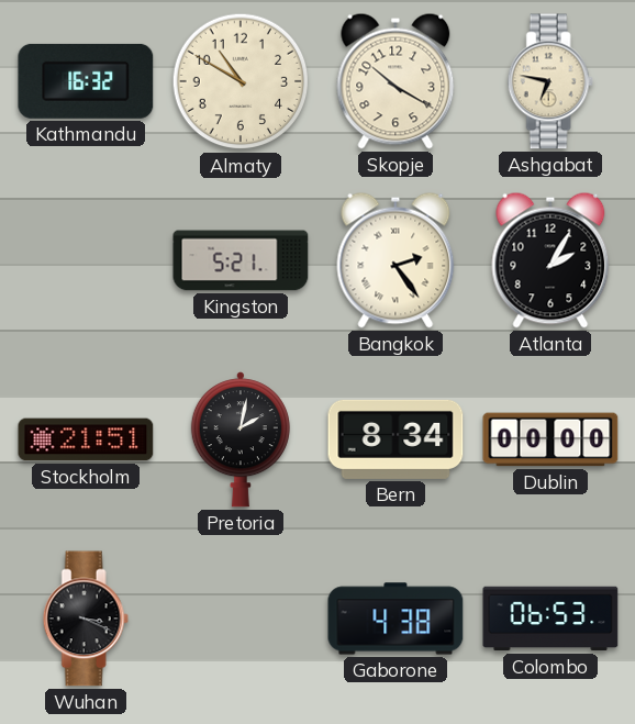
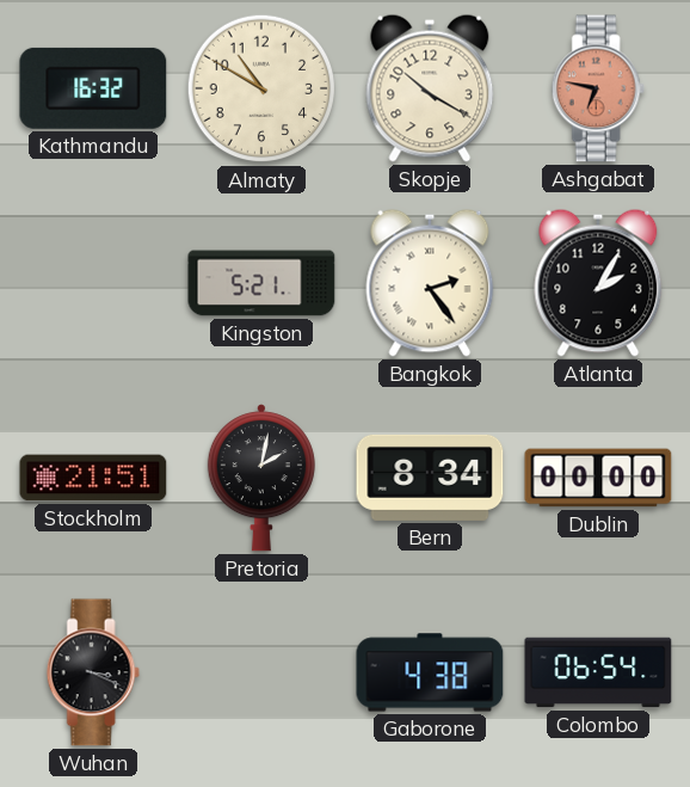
Ashgabat dial: cream -> salmon (598, 88)
Colombo: 06:53 -> 06:54 (598, 672)
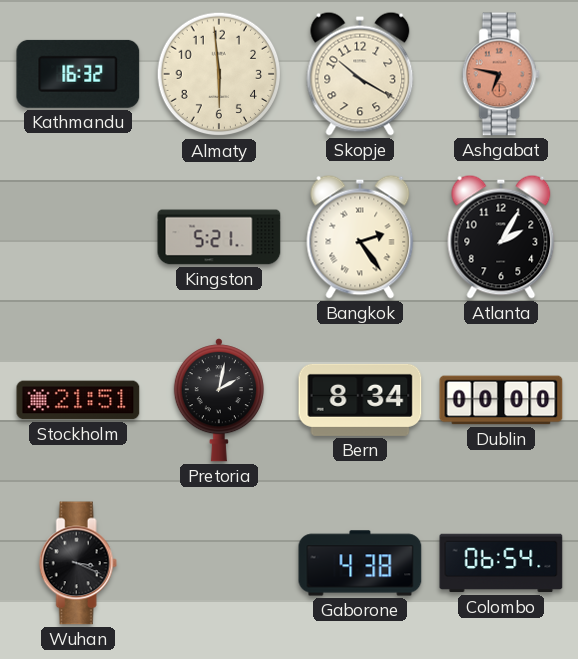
Almaty: 10:50 -> 5:59 (219, 74)
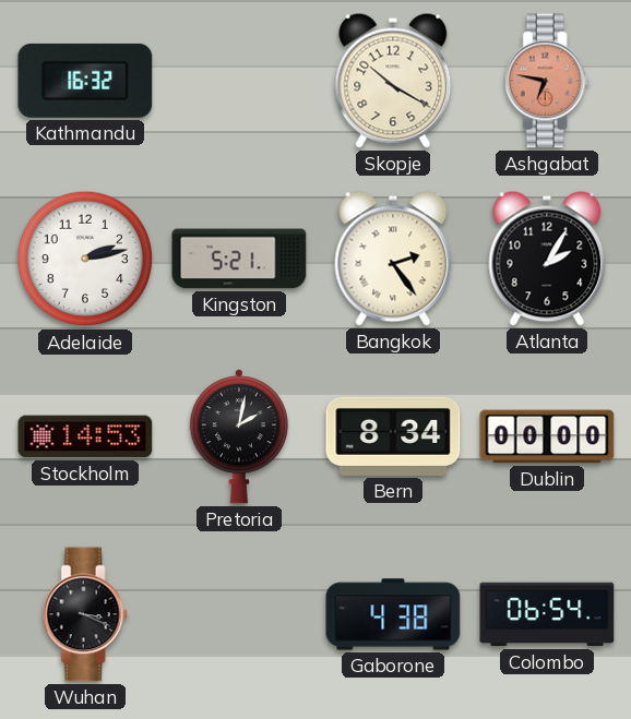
Almaty: 5:59 -> none (219, 74)
Adelaide: none -> 2:13 (85, 259)
Stockholm: 21:51 -> 14:53 (85, 436)
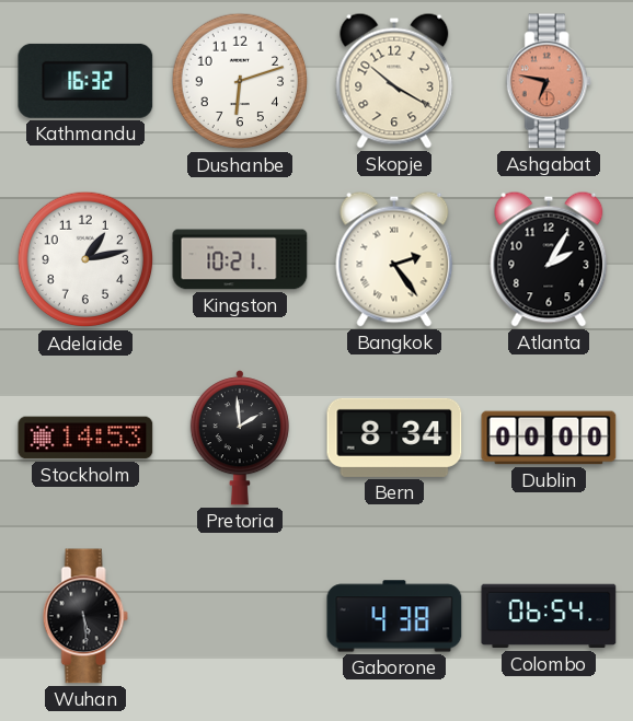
Dushanbe: none -> 6:12 (240, 81)
Adelaide: 2:13 -> 1:13 (85, 259)
Kingston: 5:21 -> 10:21 (240, 259)
Pretoria: 2:02 -> 1:59 (240, 438)
Wuhan: 3:19 -> 5:29 (85, 616)
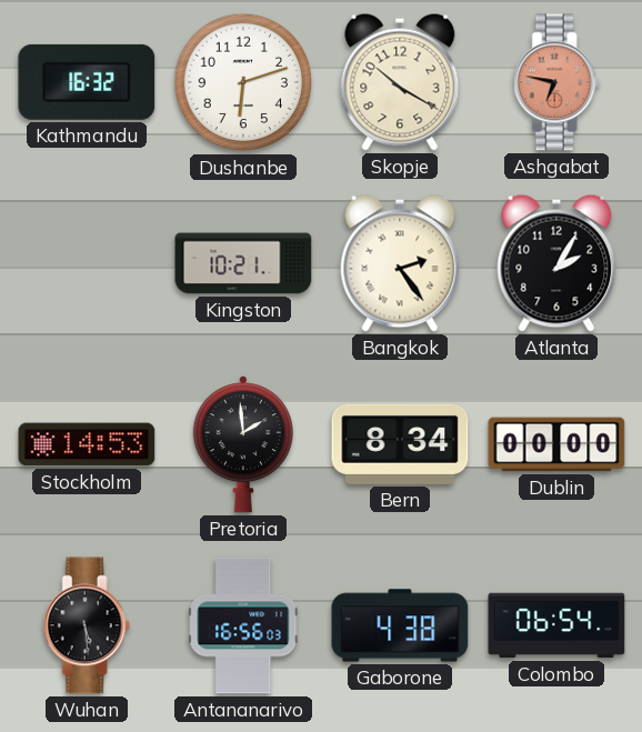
Adelaide: 1:13 -> none (85, 259)
Antananarivo: none -> 16:56 (243, 625)
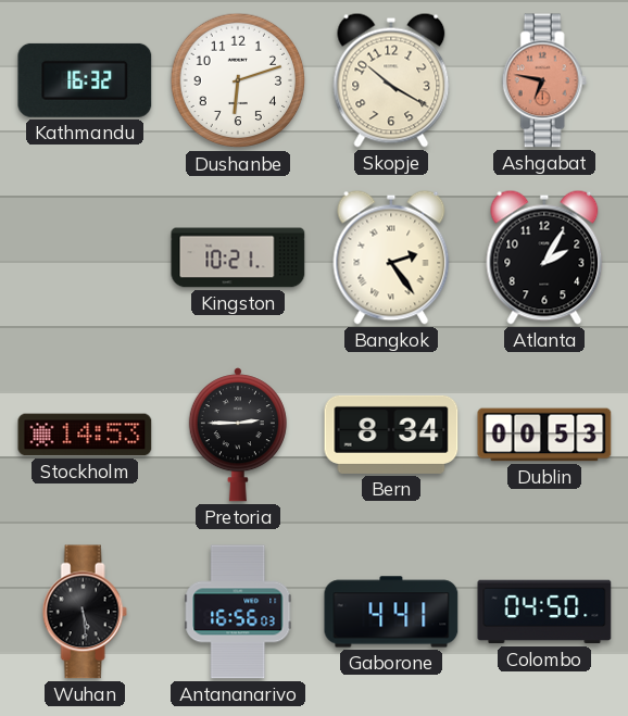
Pretoria: 1:59 -> 2:45 (238, 435)
Dublin: 00:00 -> 00:53 (544, 435)
Gaborone: 4:38 -> 4:41 (391, 612)
Colombo: 06:54 -> 04:50 (544, 612)
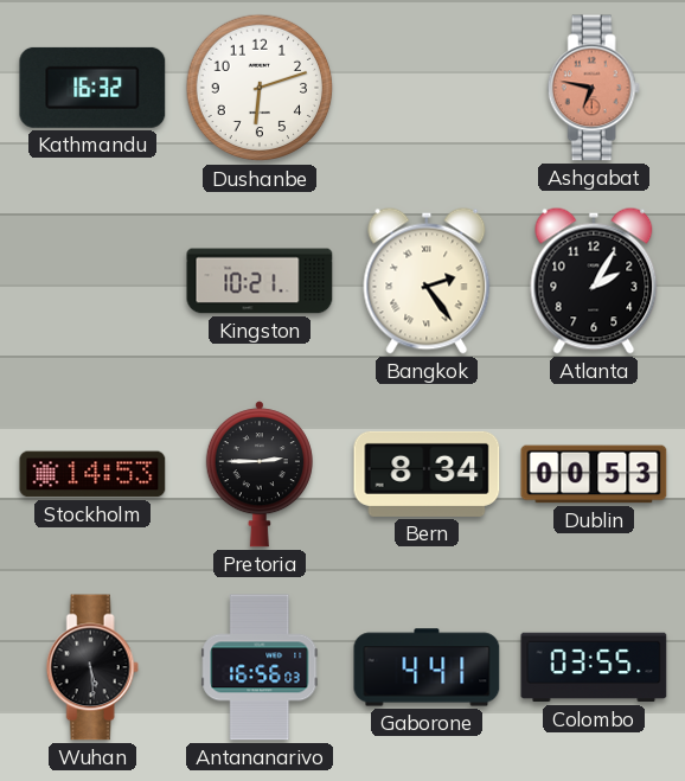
Skopje: 10:20 -> none (391, 80)
Colombo: 04:50 -> 03:55 (594, 667)
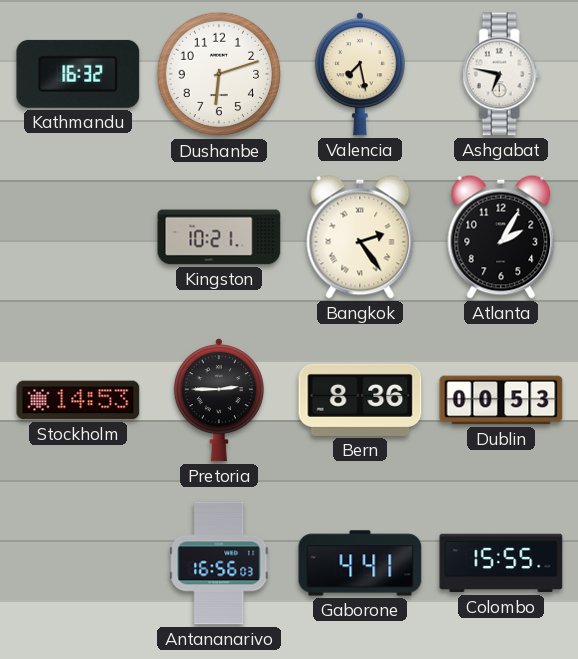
Valencia: none -> 7:28 (360, 74)
Ashgabat dial: salmon -> white (501, 74)
Bern: 8:34 -> 8:36 (360, 400)
Wuhan: 5:29 -> none (92, 667)
Colombo: 03:55 -> 15:55 (501, 563)
